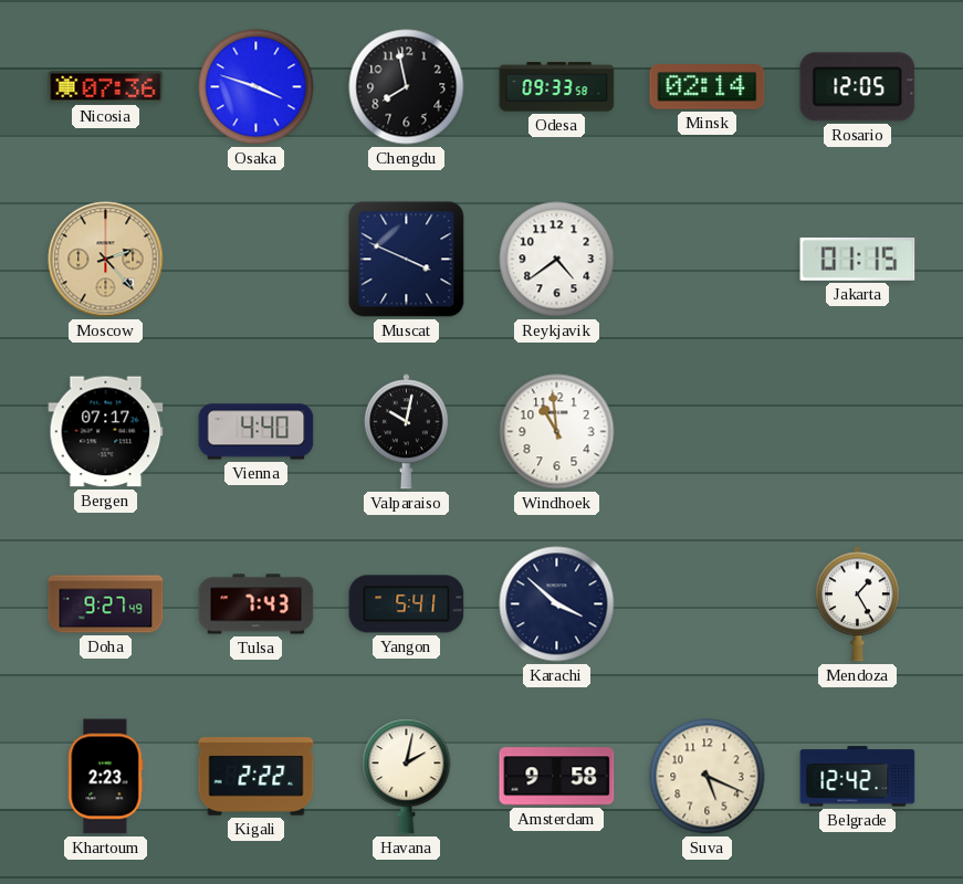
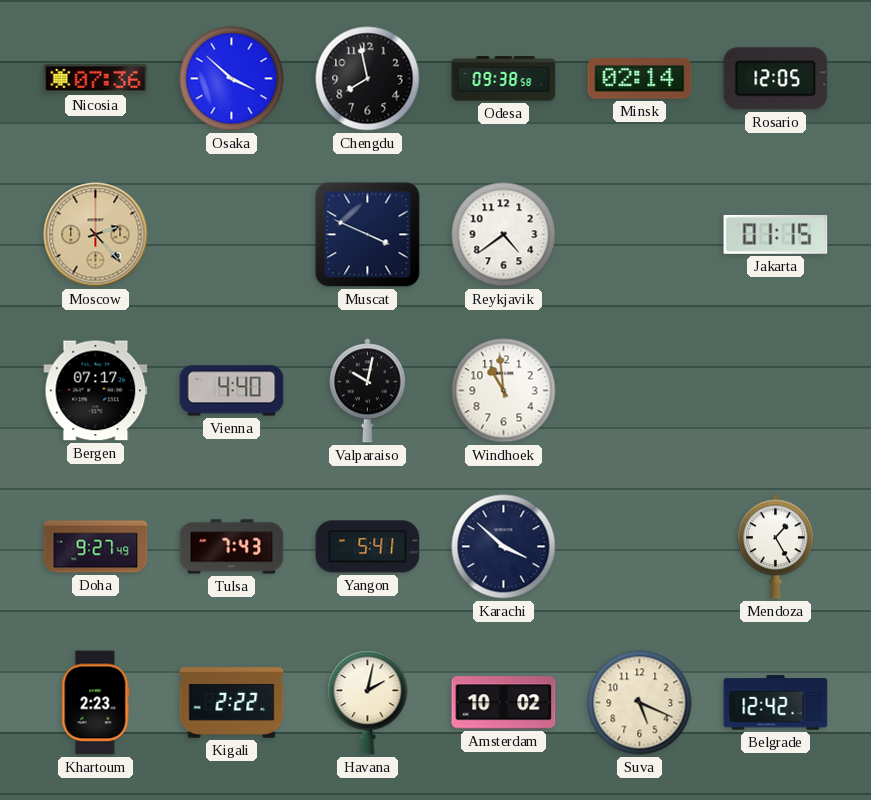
Osaka: 3:48 -> 3:52 (232, 79)
Odesa: 09:33 -> 09:38 (504, 79)
Amsterdam: 9:58 -> 10:02 (504, 703)
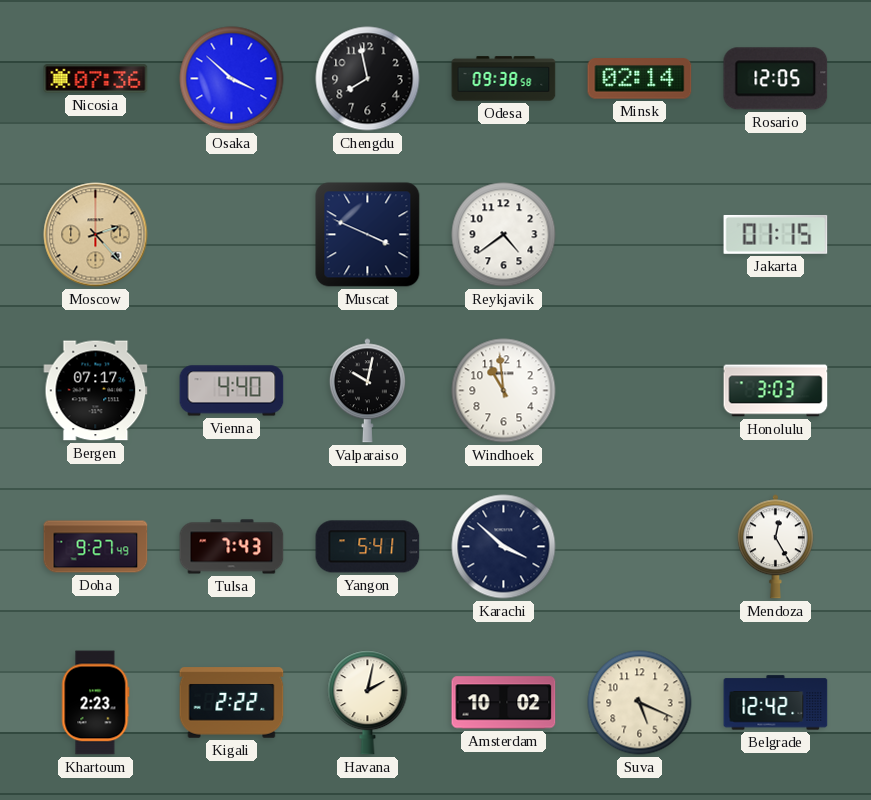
Honolulu: none -> 3:03 (776, 391)
Mendoza: 1:25 -> 12:25 (775, 547)
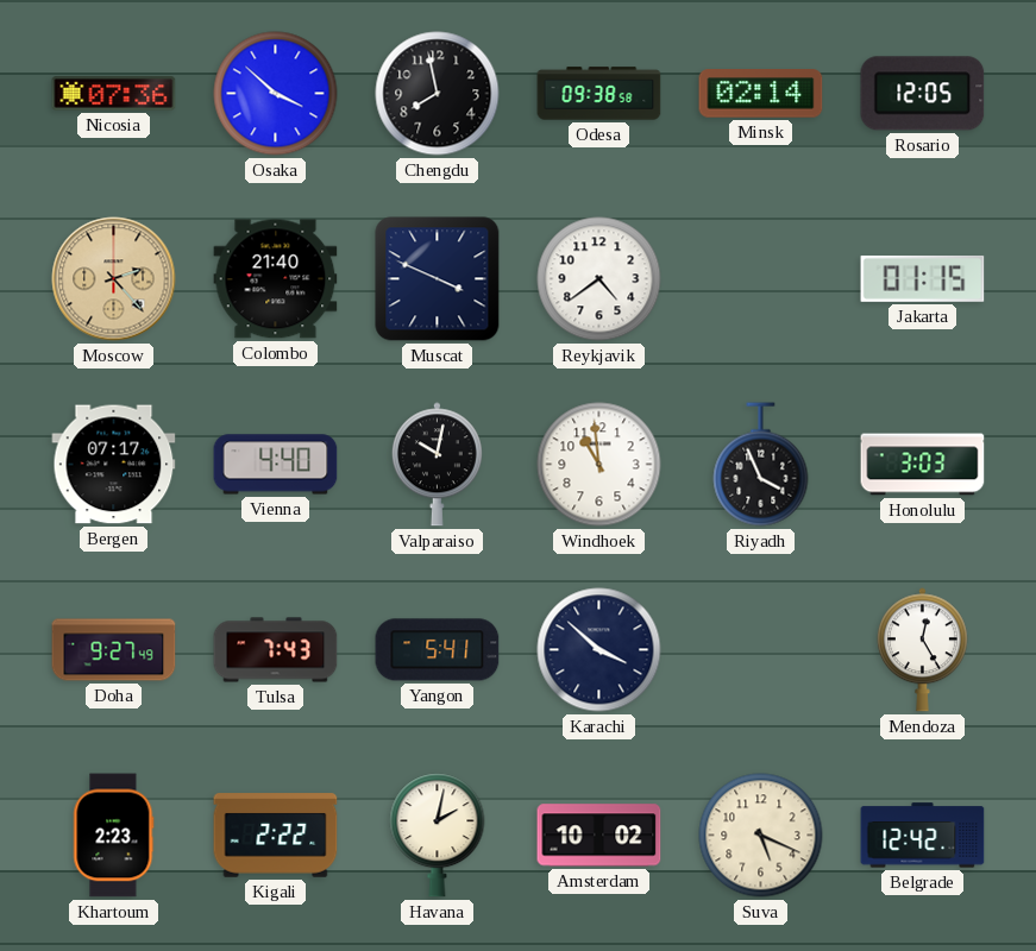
Colombo: none -> 21:40 (276, 279)
Riyadh: none -> 3:56 (761, 465)
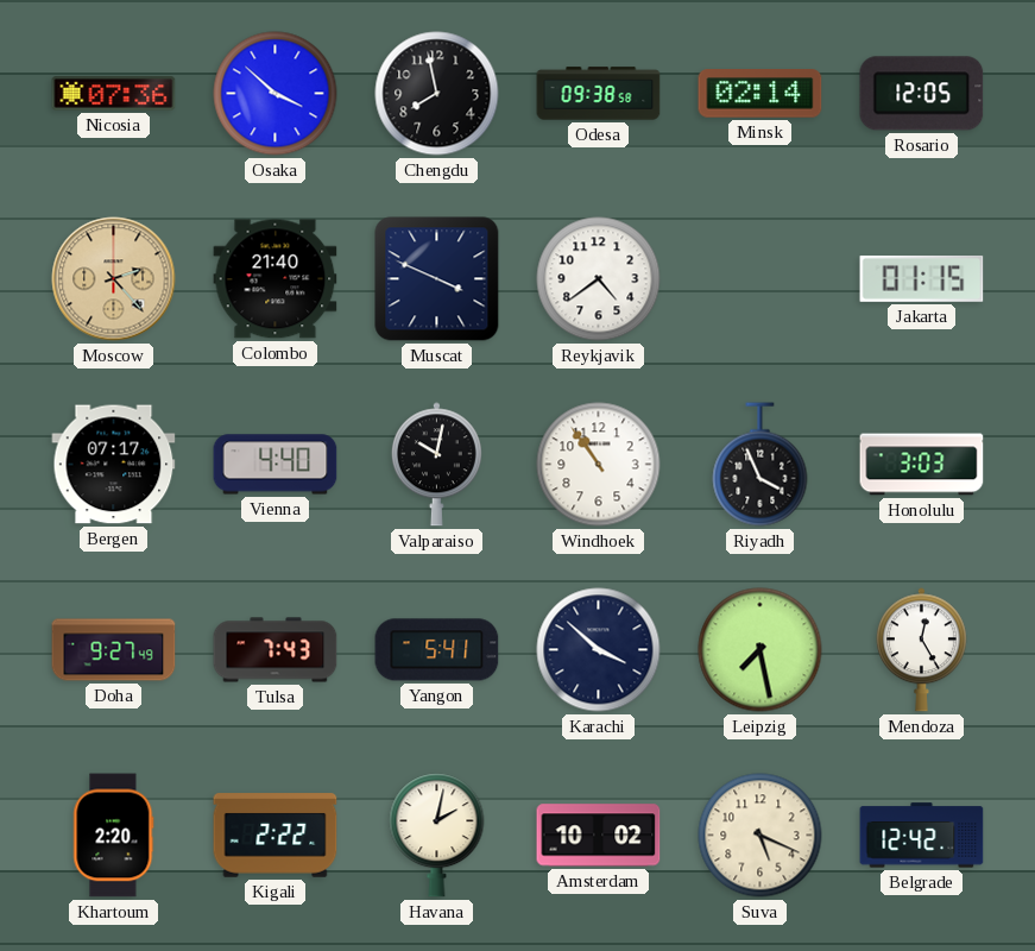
Windhoek: 10:59 -> 10:54 (599, 465)
Leipzig: none -> 7:28 (761, 650)
Khartoum: 2:23 -> 2:20 (114, 836)
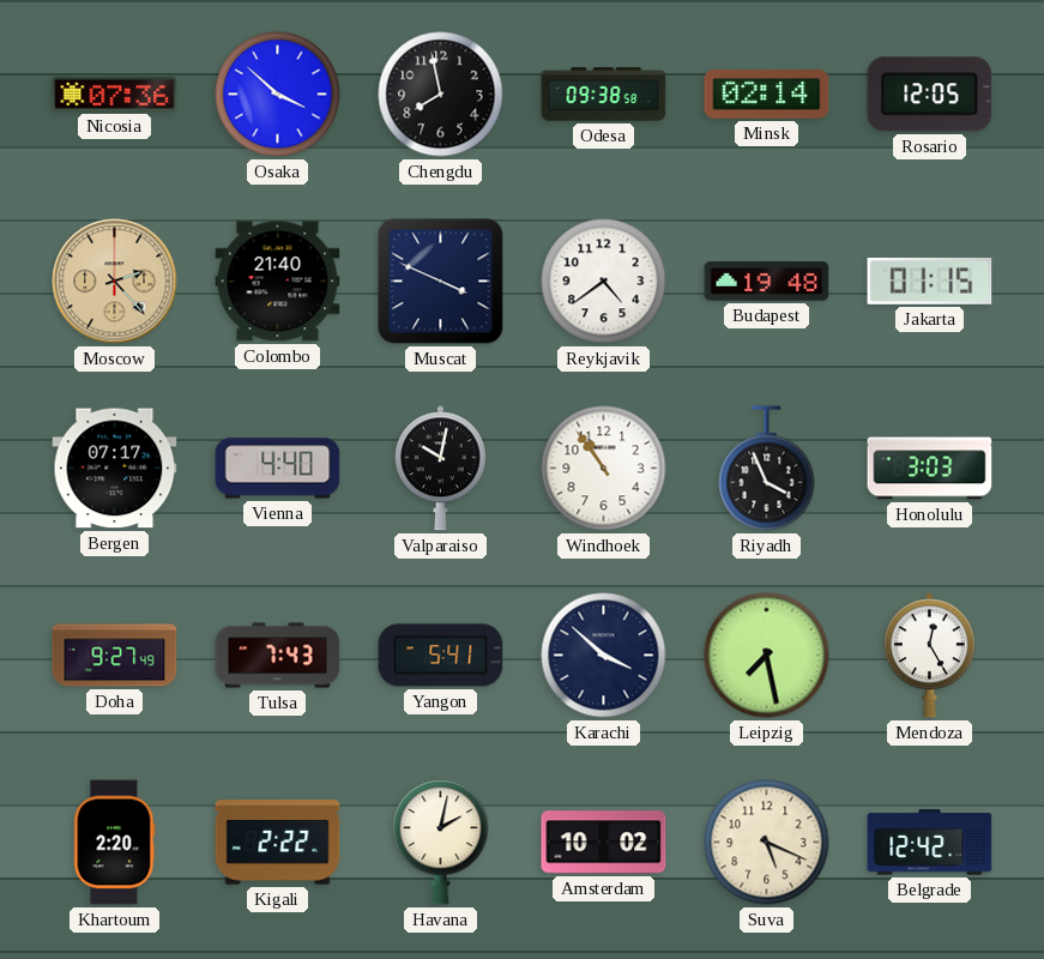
Budapest: none -> 19:48 (767, 282)
